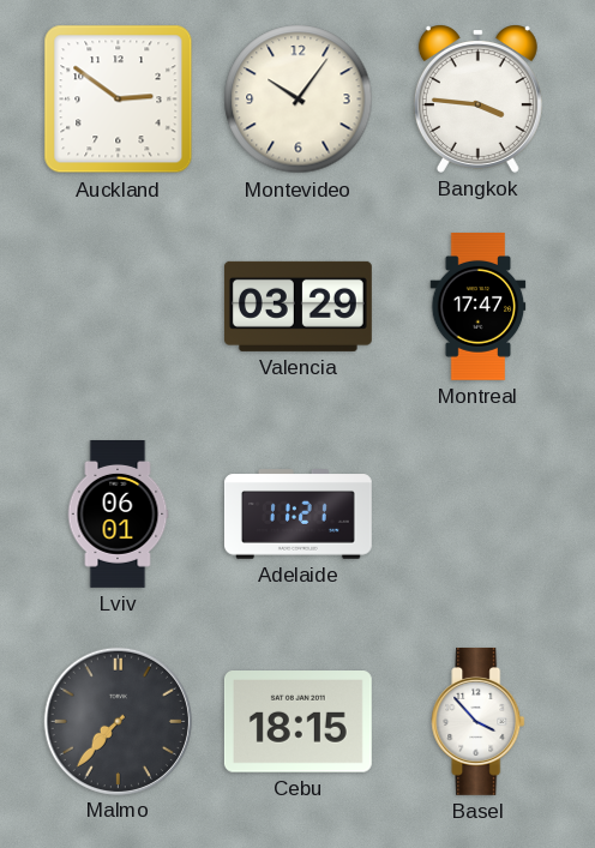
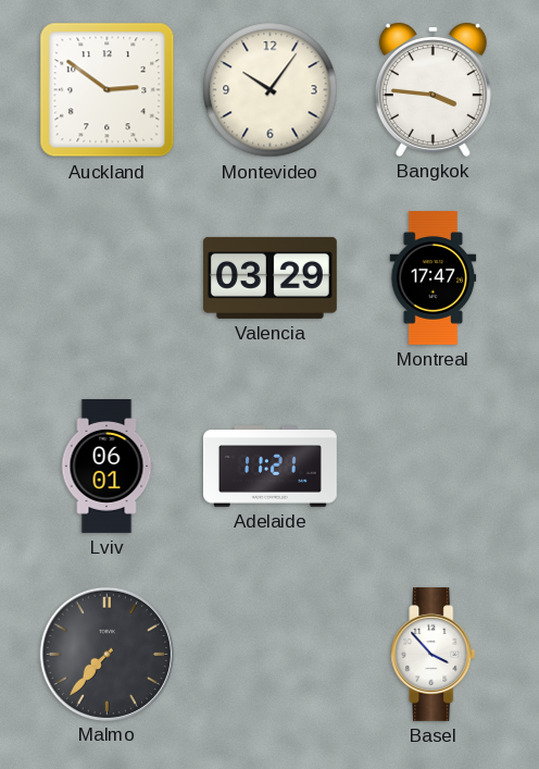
Cebu: 18:15 -> none (297, 722)
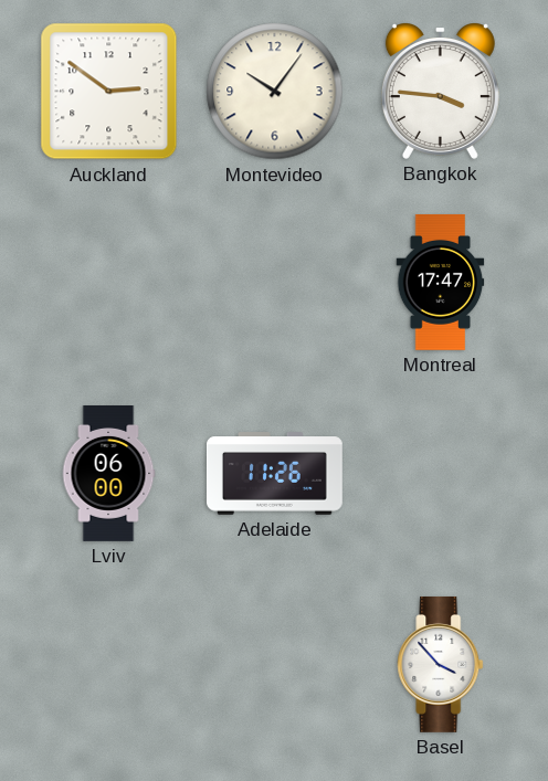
Valencia: 03:29 -> none (269, 277)
Lviv: 06:01 -> 06:00 (108, 474)
Adelaide: 11:21 -> 11:26 (275, 474)
Malmo: 7:37 -> none (106, 654)
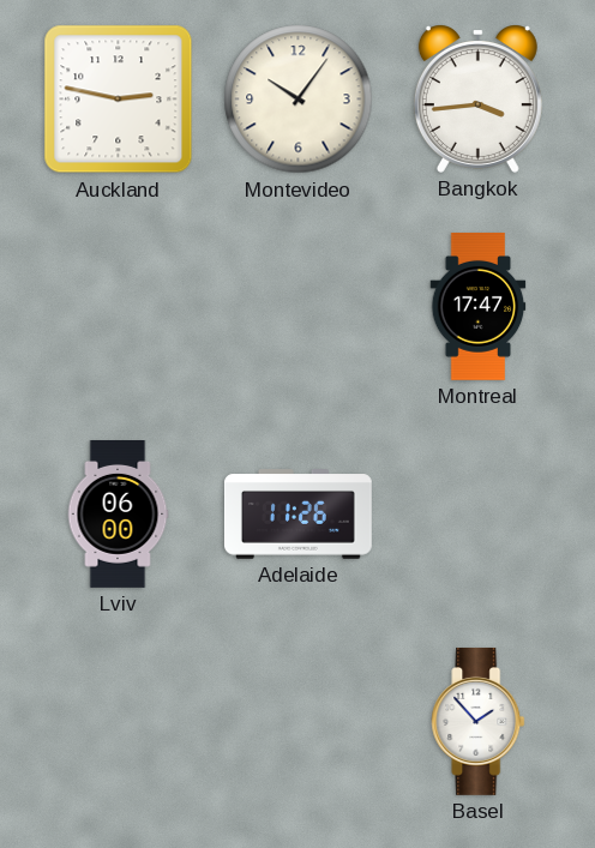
Auckland: 2:51 -> 2:47 (119, 100)
Bangkok: 3:46 -> 3:44 (477, 98)
Basel: 3:53 -> 1:53 (479, 721)
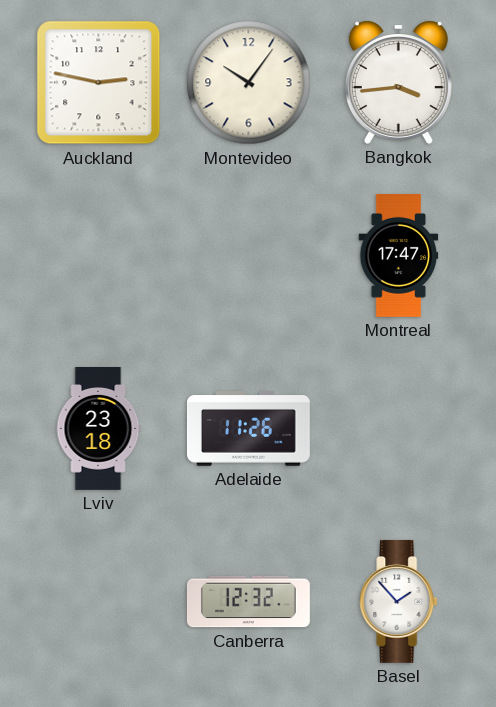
Lviv: 06:00 -> 23:18 (98, 429)
Canberra: none -> 12:32 (248, 602)
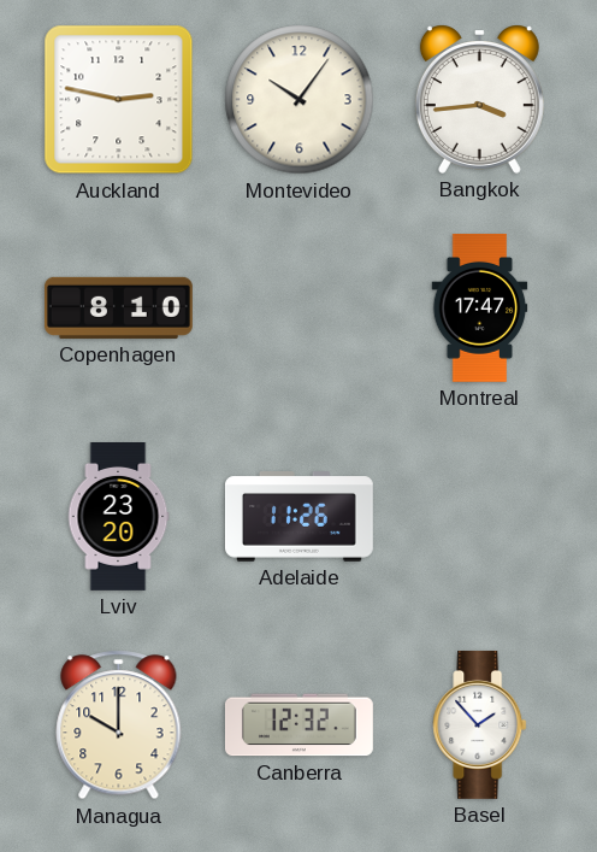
Copenhagen: none -> 8:10 (118, 307)
Lviv: 23:18 -> 23:20 (118, 517)
Managua: none -> 10:00 (119, 725)
